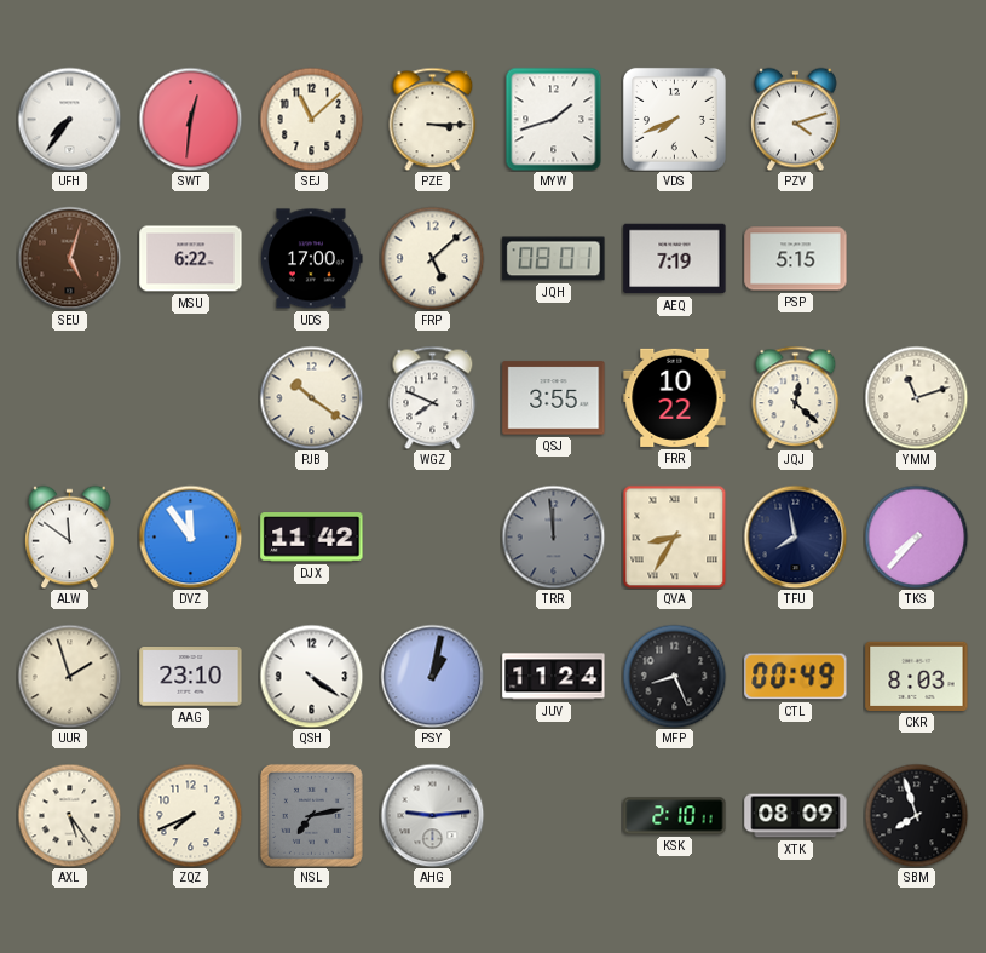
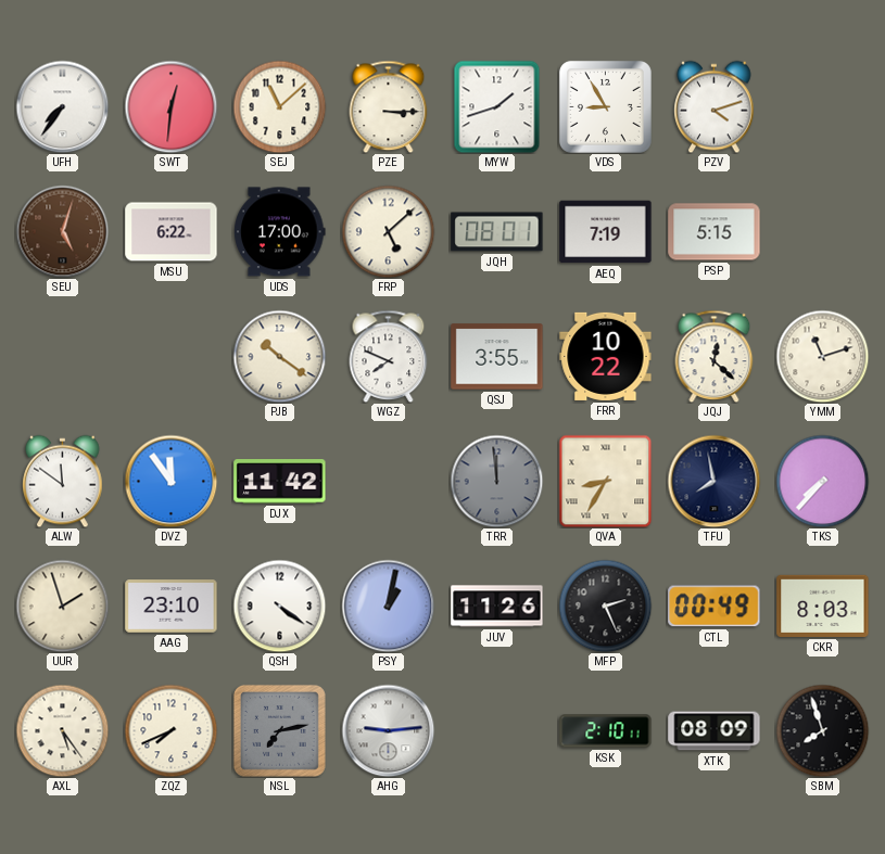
VDS: 7:41 -> 8:55 (605, 106)
JUV: 11:24 -> 11:26 (497, 607)
MFP: 8:26 -> 2:26 (605, 606)
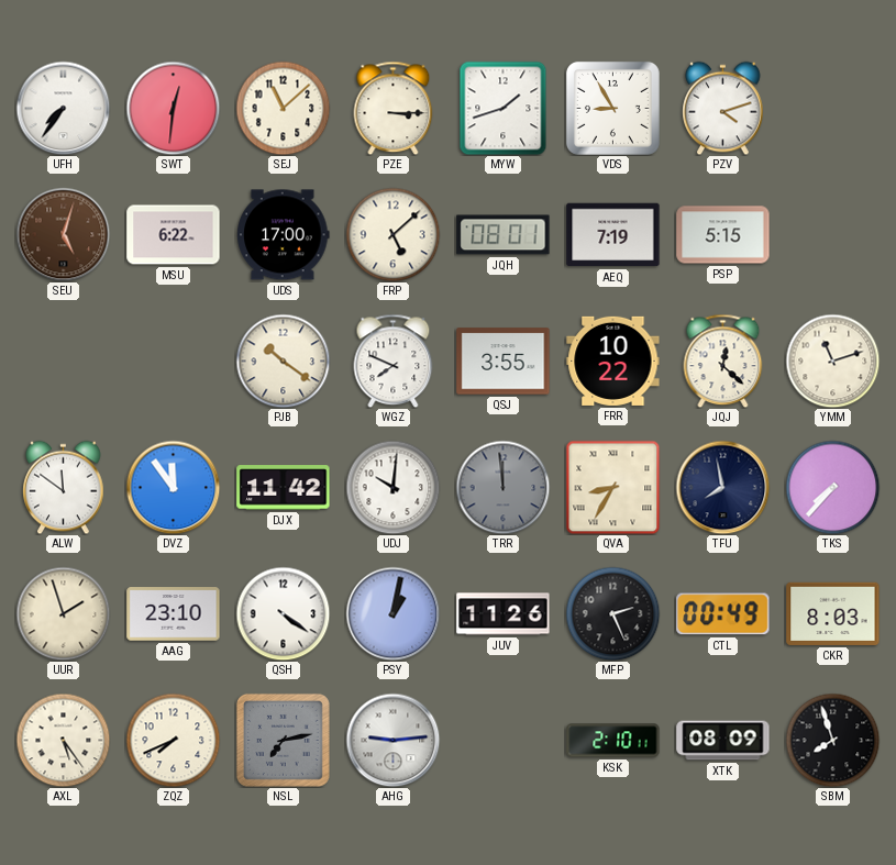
UDJ: none -> 10:01 (392, 487)
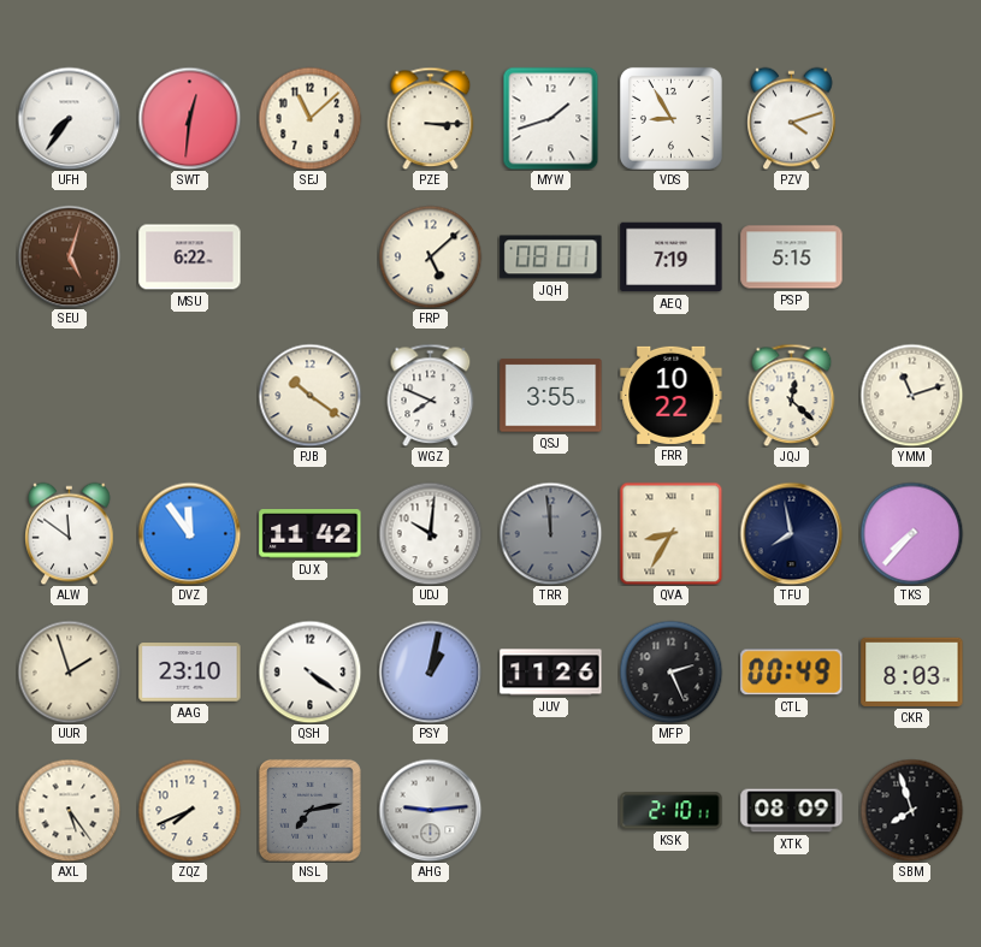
UDS: 17:00 -> none (284, 235)
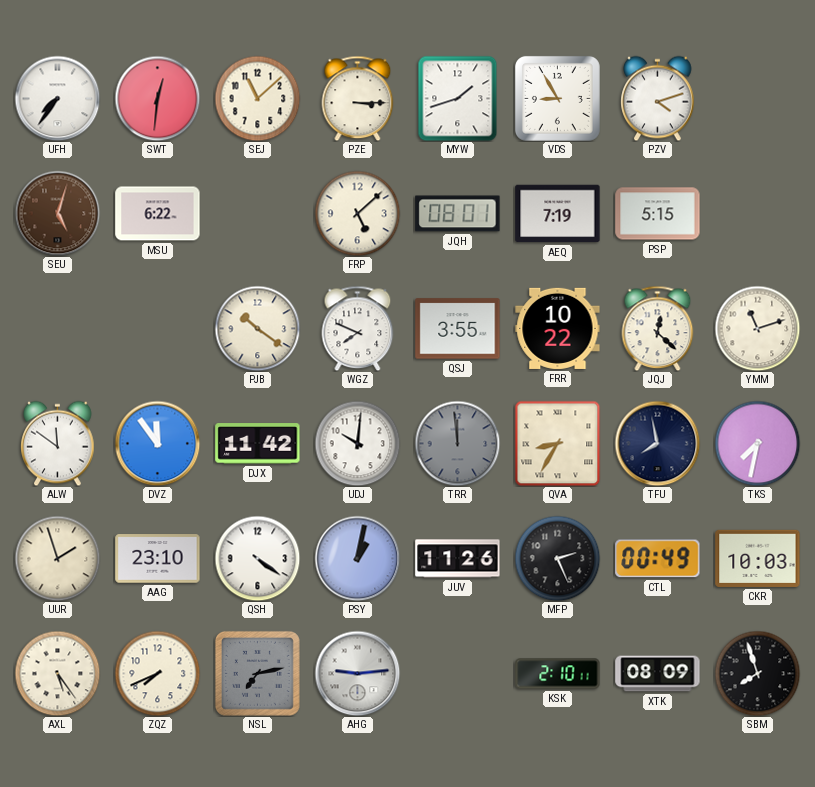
TKS: 7:37 -> 7:32 (757, 443)
CKR: 8:03 -> 10:03 (758, 558)
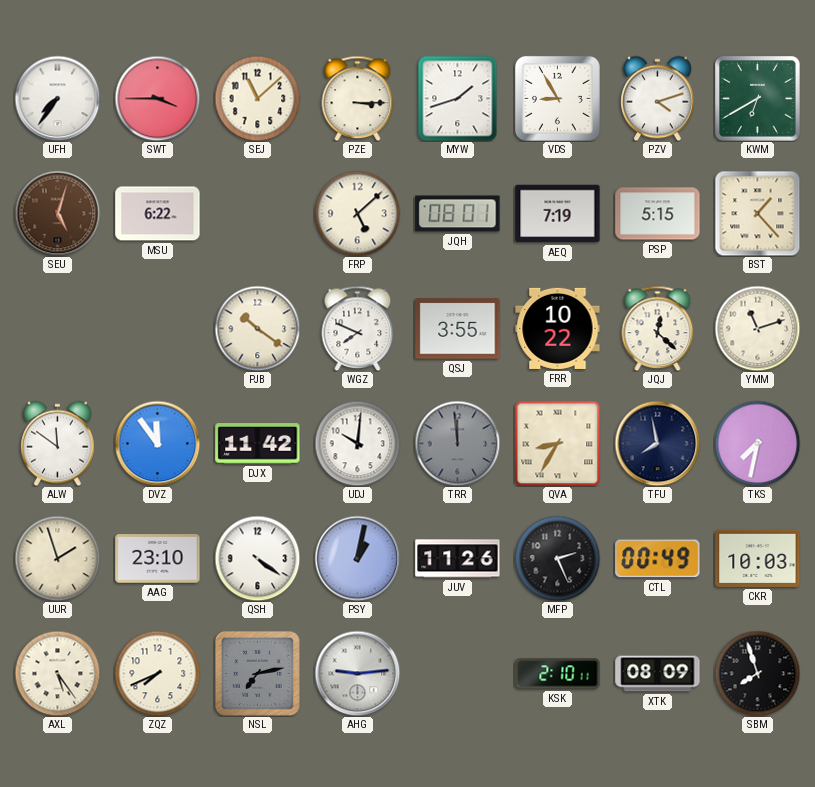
SWT: 12:31 -> 3:45 (157, 98)
KWM: none -> 6:40 (758, 99)
BST: none -> 1:23 (757, 213)
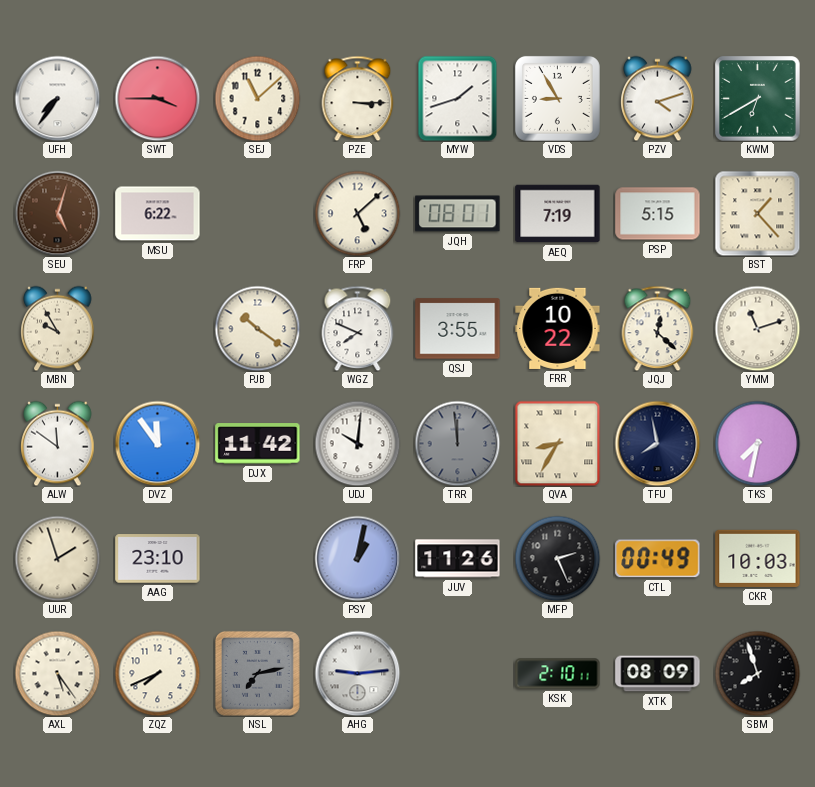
MBN: none -> 9:55 (58, 328)
QSH: 4:21 -> none (257, 558)
